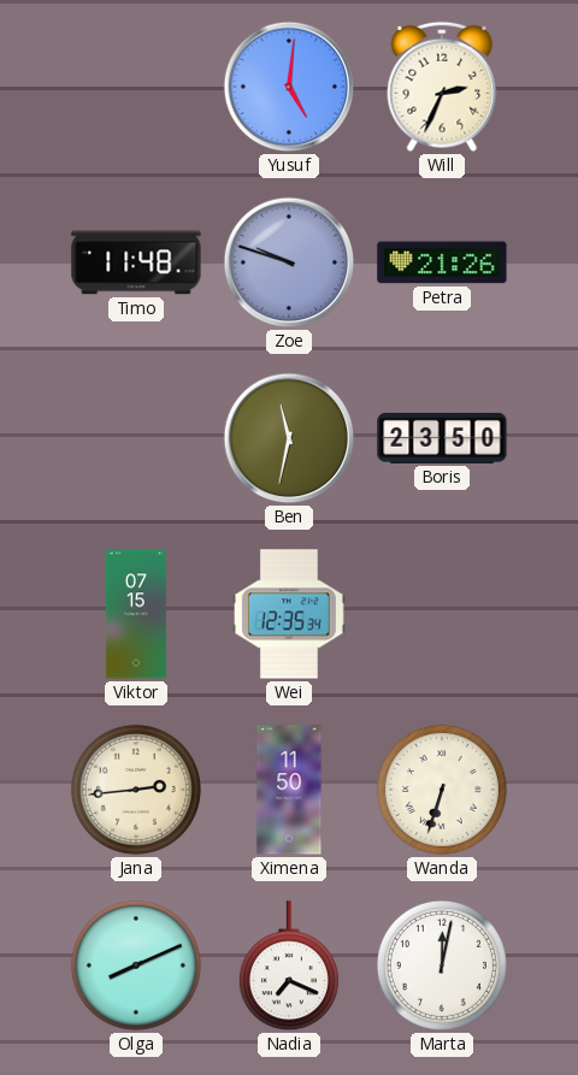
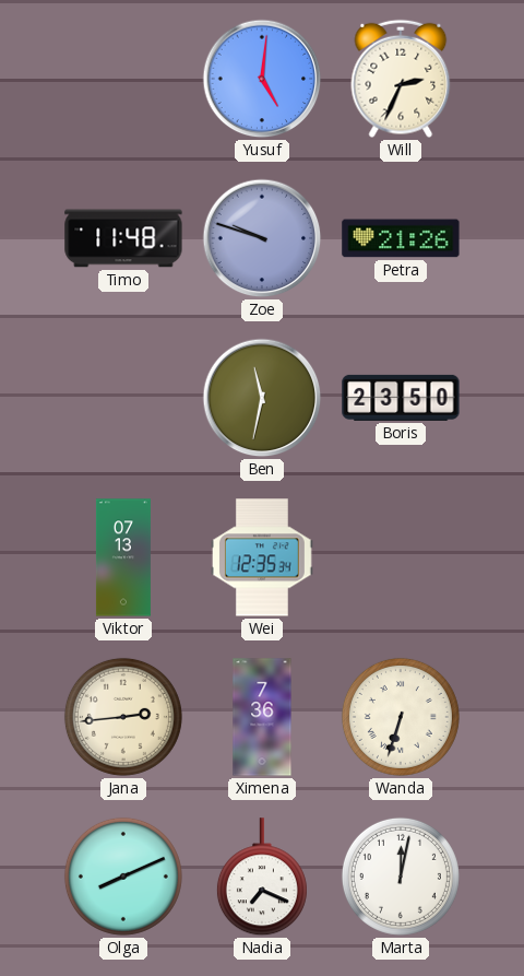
Viktor: 07:15 -> 07:13 (123, 557)
Ximena: 11:50 -> 7:36 (262, 717)
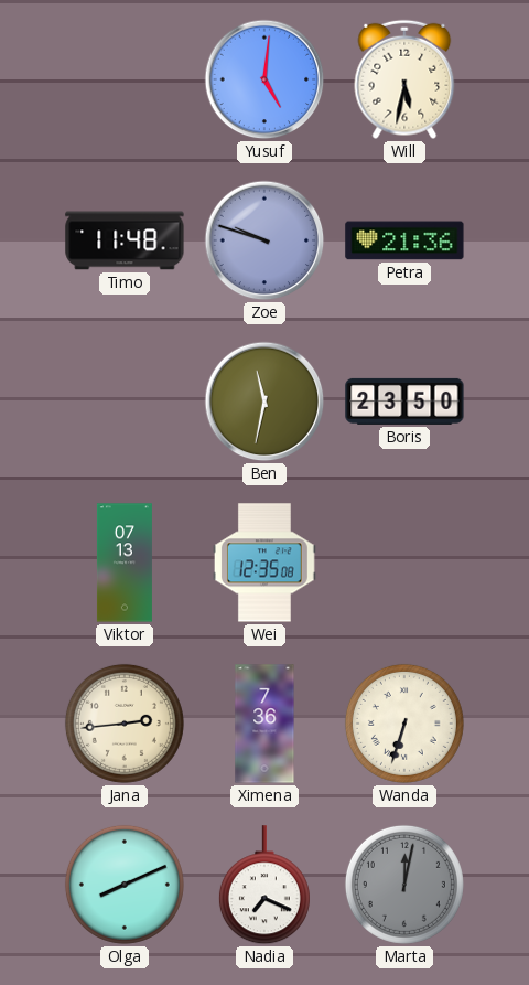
Will: 2:34 -> 5:32 (404, 79)
Petra: 21:26 -> 21:36 (404, 240)
Wei: 12:35:34 -> 12:35:08 (264, 563)
Marta dial: white -> grey (404, 885)
